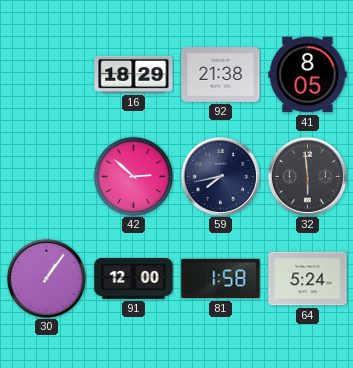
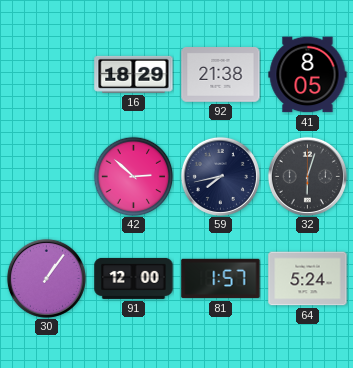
32: 5:59 -> 6:03 (307, 176)
81: 1:58 -> 1:57 (221, 279)
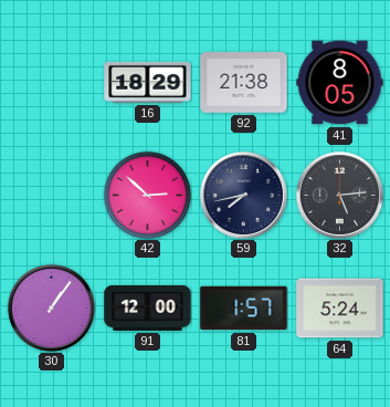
32: 6:03 -> 5:14 (339, 195)
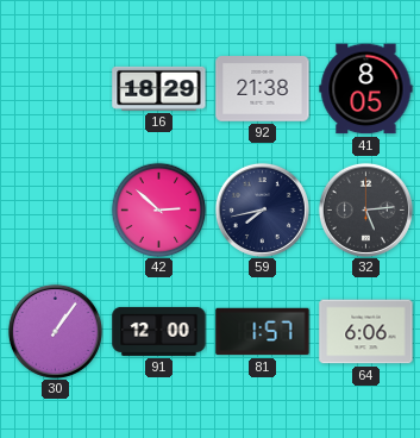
64: 5:24 -> 6:06 (366, 332)
